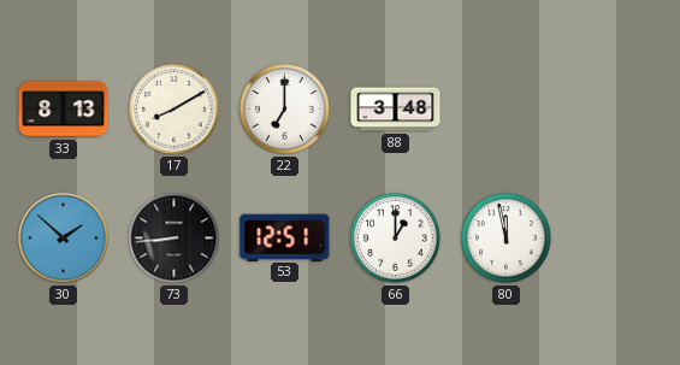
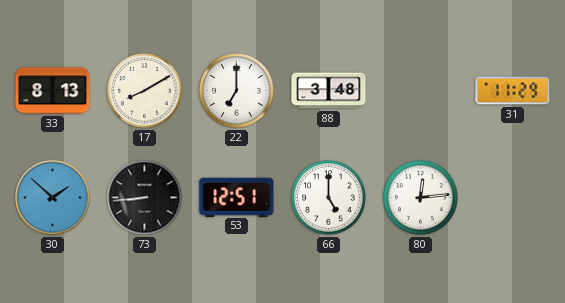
31: none -> 11:29 (513, 91)
66: 1:00 -> 5:00 (329, 198)
80: 11:58 -> 12:14 (421, 198)
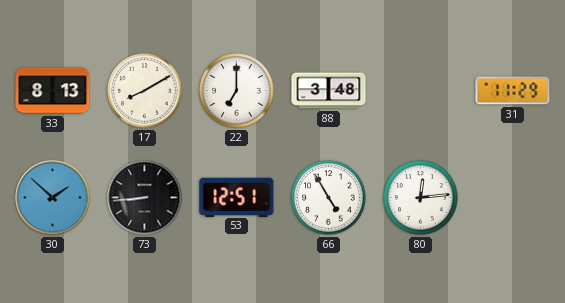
66: 5:00 -> 4:55 (329, 198)
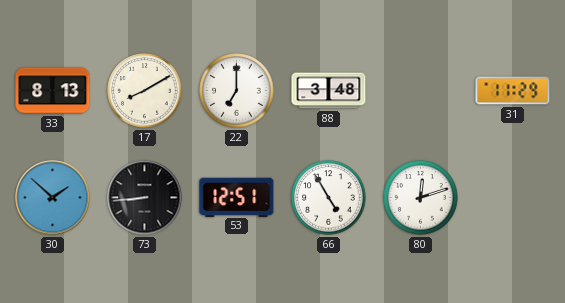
80: 12:14 -> 12:12 (421, 198)
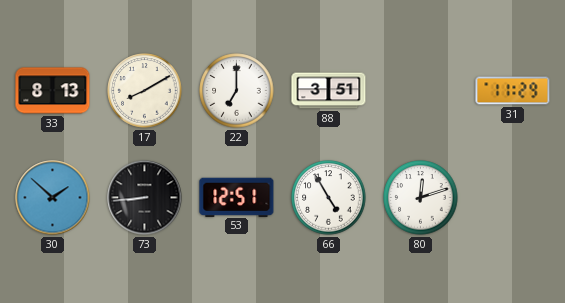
88: 3:48 -> 3:51 (329, 91)
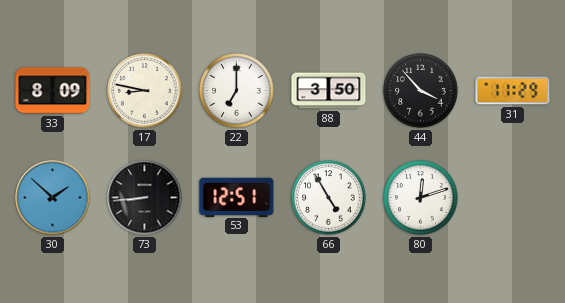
33: 8:13 -> 8:09 (53, 91)
17: 8:10 -> 8:47 (145, 91)
88: 3:51 -> 3:50 (329, 91)
44: none -> 3:53 (421, 91)
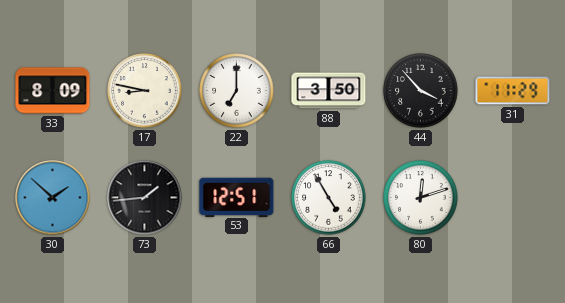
73: 8:44 -> 1:44 (145, 198)
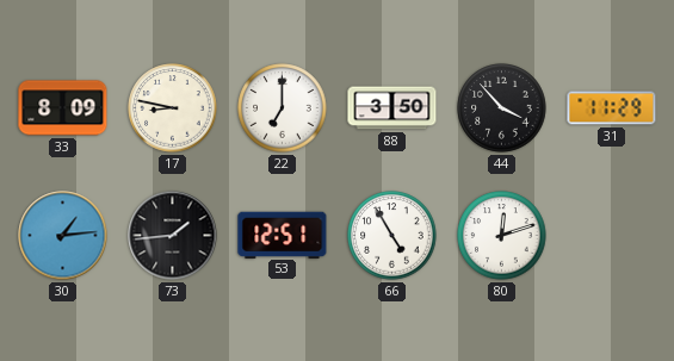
30: 1:52 -> 1:14 (63, 236)
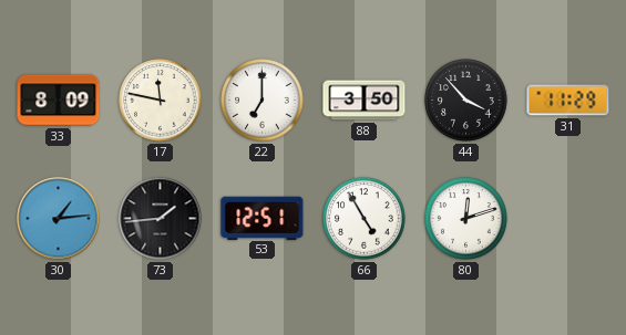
17: 8:47 -> 11:47 (161, 101)
